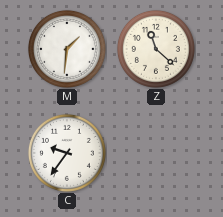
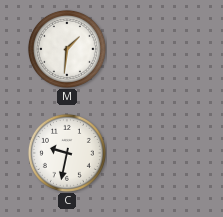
Z: 11:22 -> none (156, 49)
C: 9:36 -> 9:32 (67, 153)
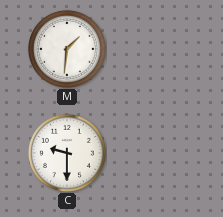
C: 9:32 -> 9:30 (67, 153)
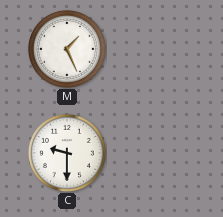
M: 1:31 -> 1:26 (67, 49)
